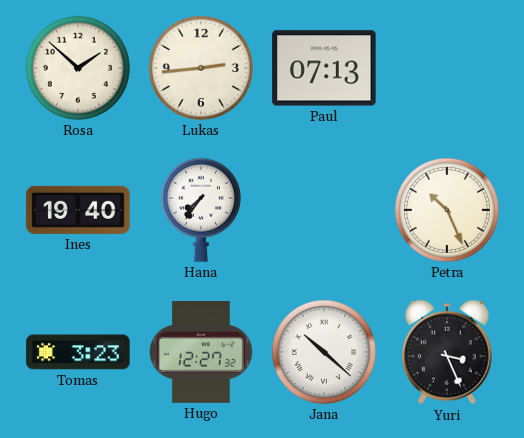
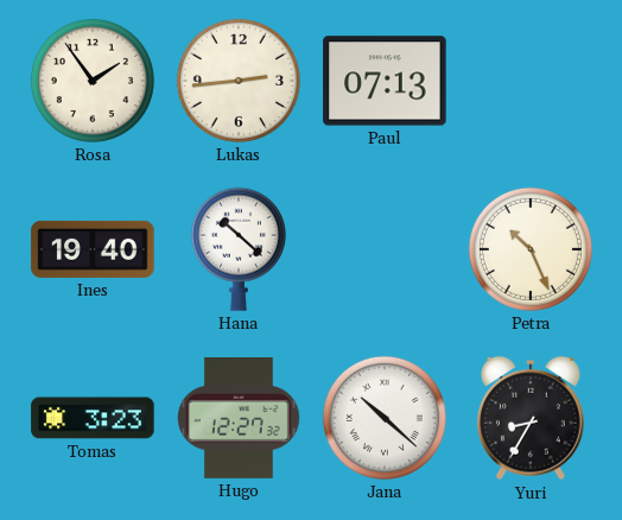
Rosa: 1:52 -> 1:54 (93, 81)
Hana: 7:36 -> 10:22 (239, 249)
Yuri: 3:26 -> 8:35 (532, 418)
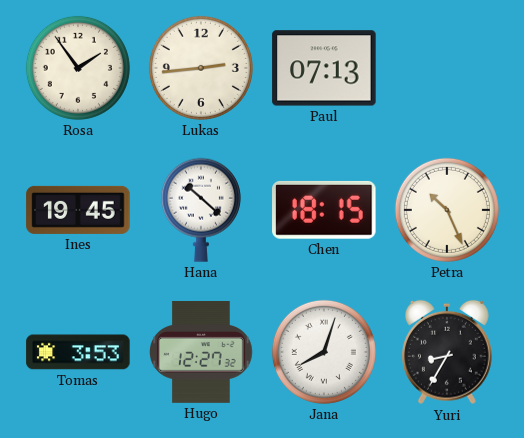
Ines: 19:40 -> 19:45 (78, 210)
Chen: none -> 18:15 (324, 210)
Tomas: 3:23 -> 3:53 (78, 352)
Jana: 10:22 -> 8:03 (324, 352)
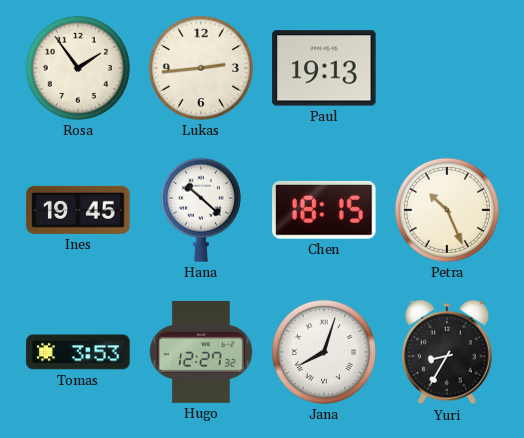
Paul: 07:13 -> 19:13 (324, 68)
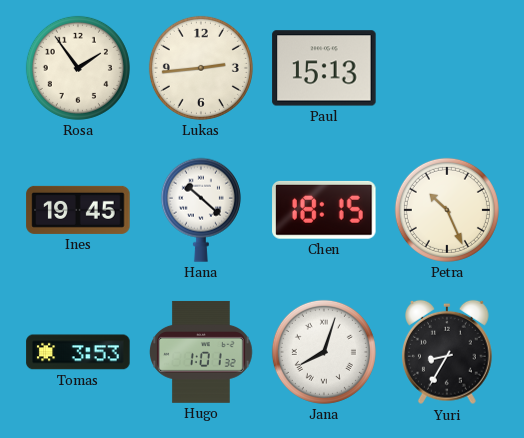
Paul: 19:13 -> 15:13 (324, 68)
Hugo: 12:27 -> 1:01 (202, 352)
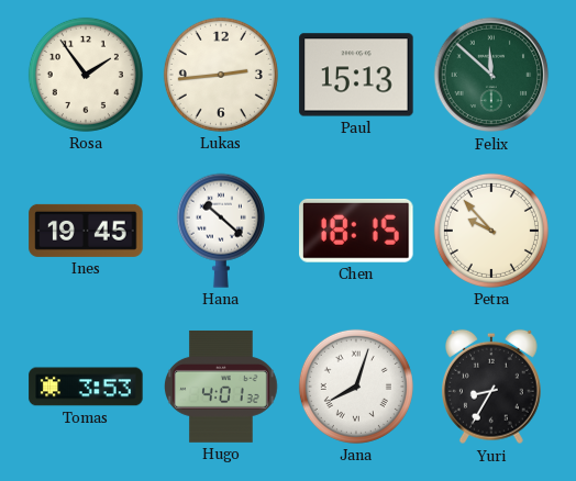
Felix: none -> 11:52 (491, 75)
Petra: 10:26 -> 9:53 (491, 231)
Hugo: 1:01 -> 4:01 (222, 387)
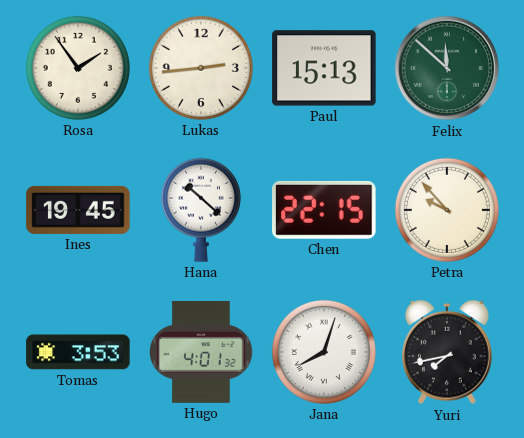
Chen: 18:15 -> 22:15 (324, 210)
Yuri: 8:35 -> 7:43 (448, 352)
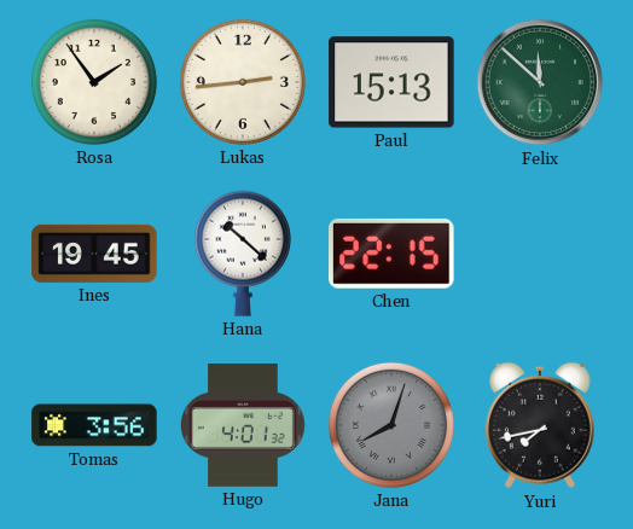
Petra: 9:53 -> none (447, 210)
Tomas: 3:53 -> 3:56 (94, 425)
Jana dial: white -> grey (391, 425)
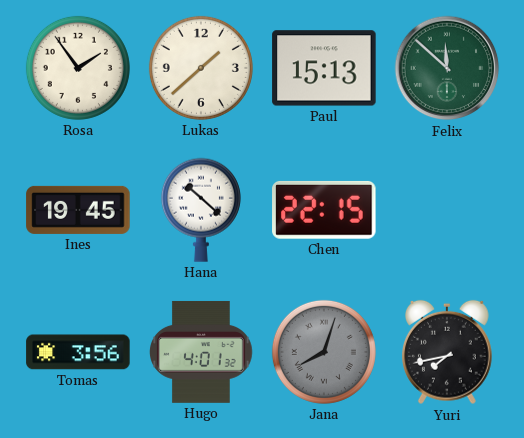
Lukas: 2:44 -> 1:38 (201, 68)
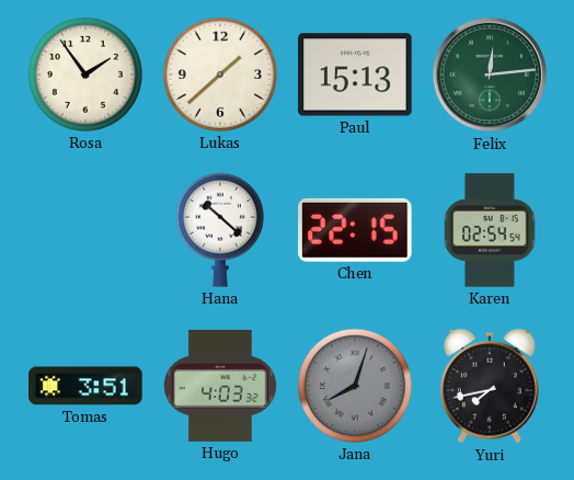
Felix: 11:52 -> 12:14 (490, 75)
Ines: 19:45 -> none (78, 210)
Karen: none -> 02:54 (490, 230)
Tomas: 3:56 -> 3:51 (85, 386)
Hugo: 4:01 -> 4:03 (221, 386)
